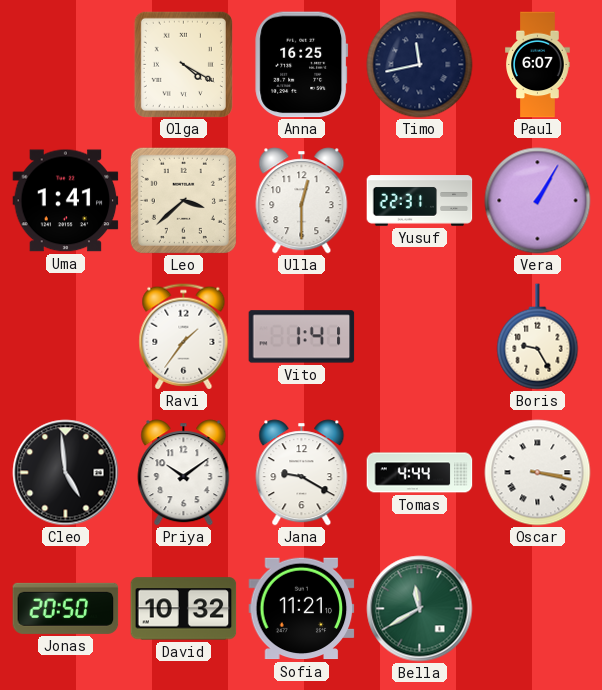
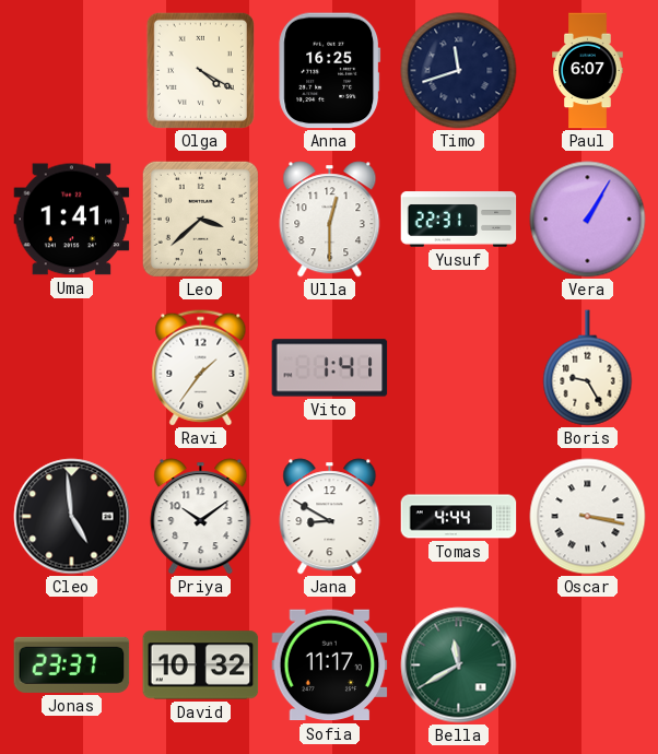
Timo: 11:43 -> 11:42 (459, 71)
Jana: 9:20 -> 8:50 (330, 517)
Jonas: 20:50 -> 23:37 (72, 664)
Sofia: 11:21 -> 11:17 (330, 665)
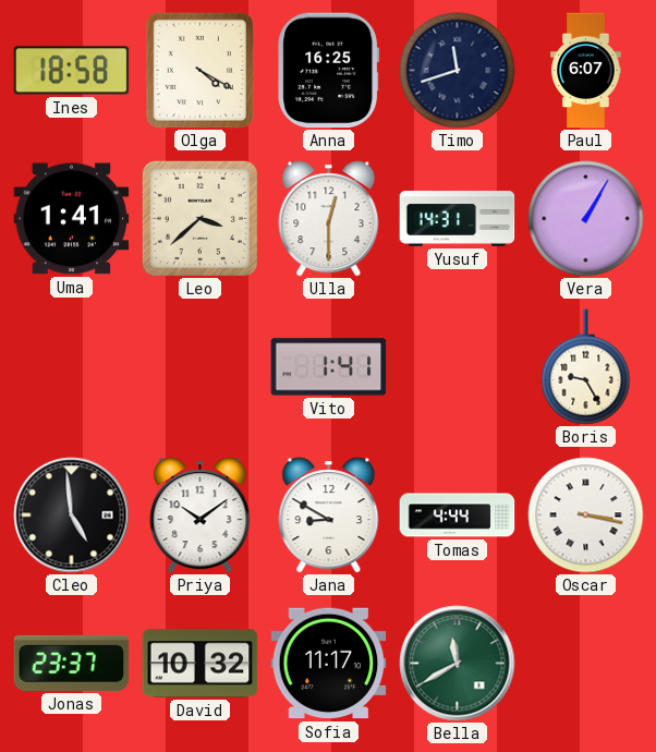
Ines: none -> 18:58 (72, 71)
Yusuf: 22:31 -> 14:31 (458, 219)
Ravi: 1:36 -> none (201, 368)
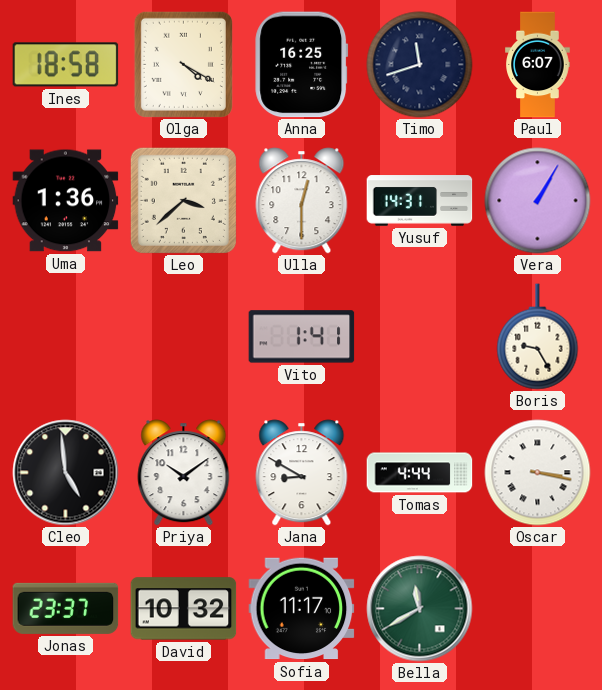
Uma: 1:41 -> 1:36 (66, 201)
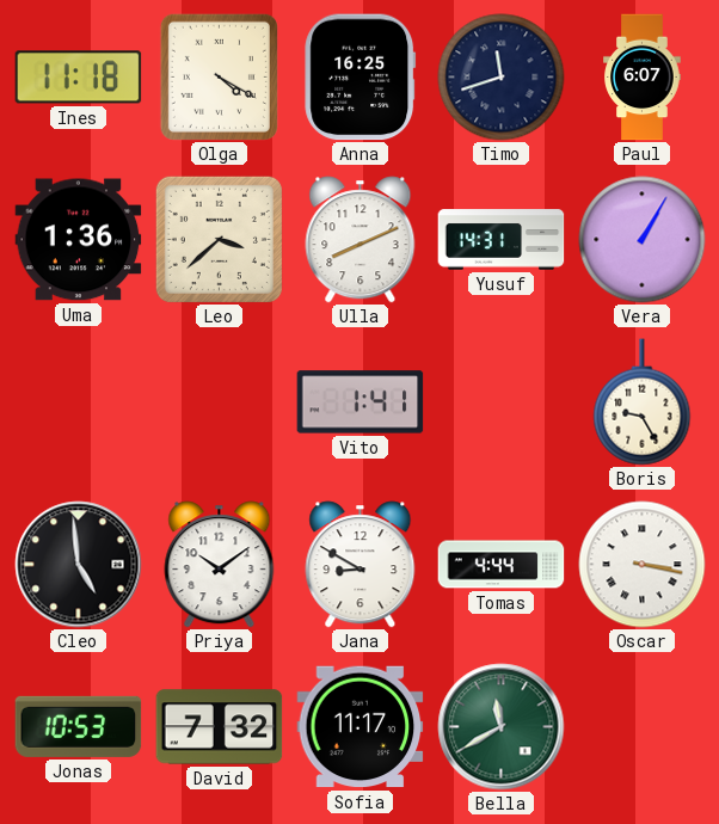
Ines: 18:58 -> 11:18 (79, 78)
Ulla: 12:30 -> 8:11 (361, 240)
Jonas: 23:37 -> 10:53 (79, 726)
David: 10:32 -> 7:32 (220, 727)
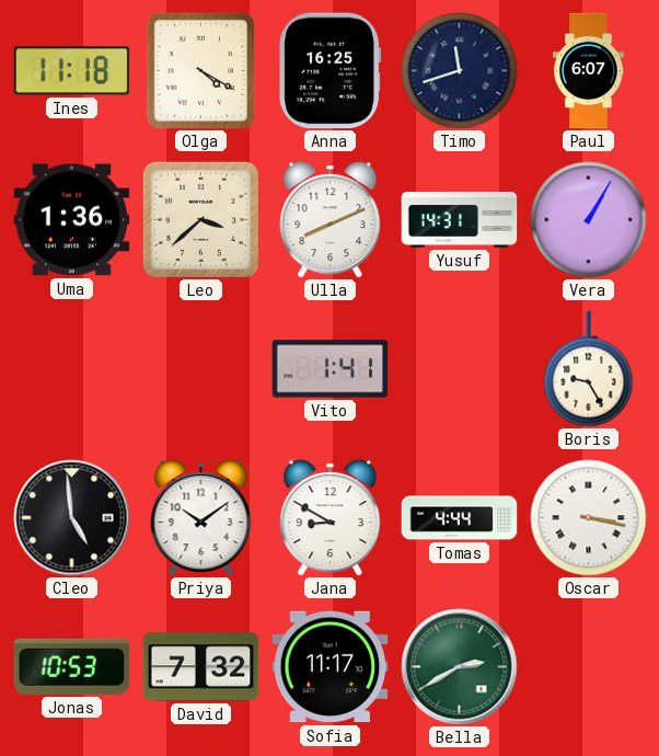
Bella: 11:40 -> 2:40 (460, 667)
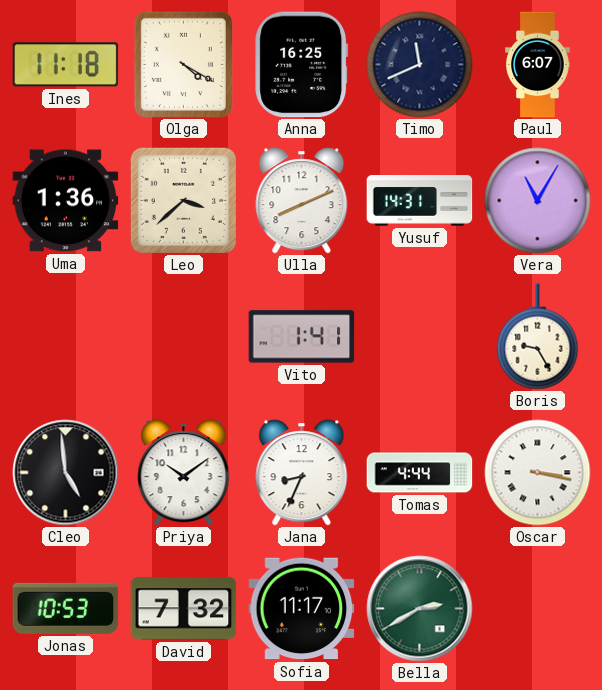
Timo: 11:42 -> 11:41 (420, 65)
Vera: 1:05 -> 11:05 (538, 201)
Jana: 8:50 -> 8:34 (302, 473)
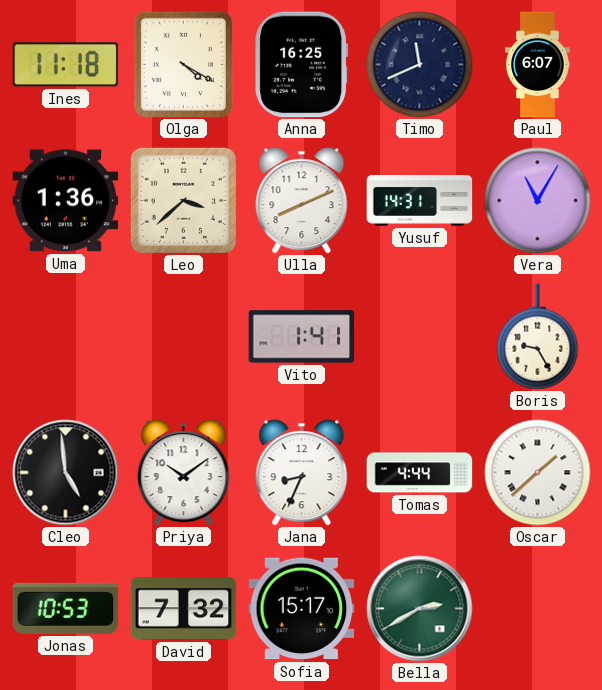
Oscar: 3:17 -> 1:38 (538, 473)
Sofia: 11:17 -> 15:17 (302, 609)
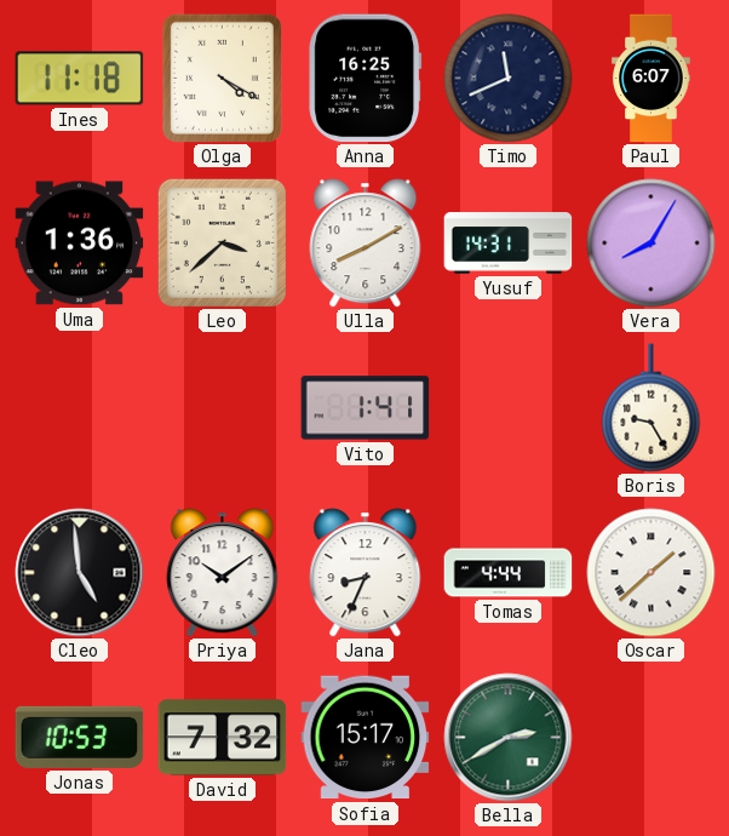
Ulla: 8:11 -> 8:10 (366, 244)
Vera: 11:05 -> 8:05 (651, 244)
